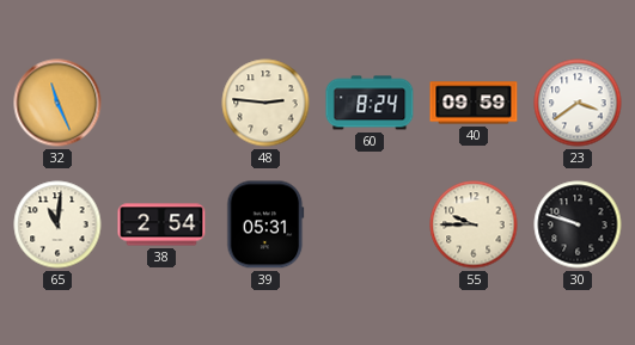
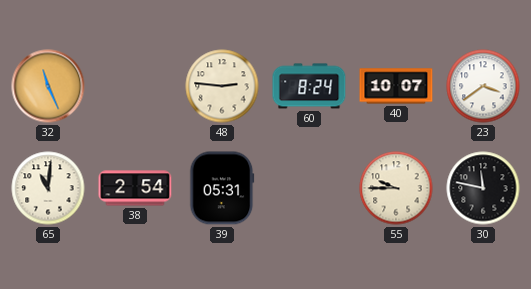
40: 09:59 -> 10:07 (396, 86)
30: 9:48 -> 11:47 (483, 188)
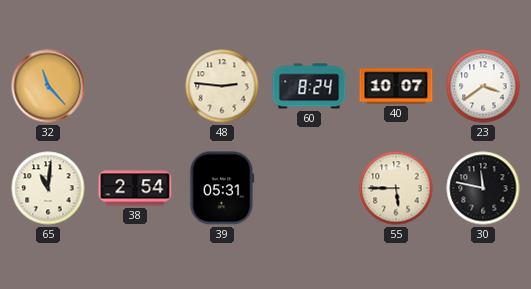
32: 11:26 -> 11:23 (48, 86)
55: 9:45 -> 5:45 (396, 188)
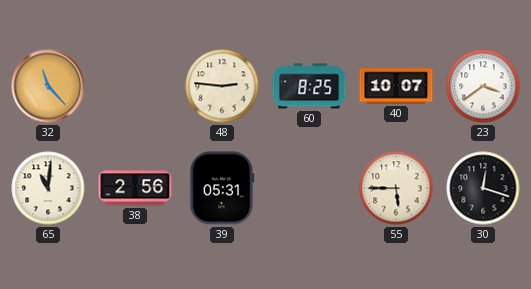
60: 8:24 -> 8:25 (309, 86)
38: 2:54 -> 2:56 (135, 188)
30: 11:47 -> 12:18 (483, 188)
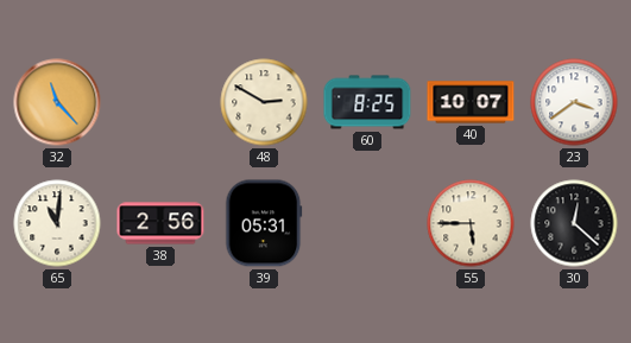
48: 2:46 -> 2:50 (264, 102)
30: 12:18 -> 12:22 (574, 223)
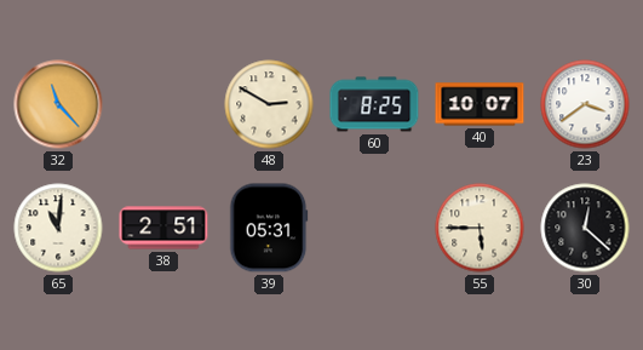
38: 2:56 -> 2:51 (163, 228)
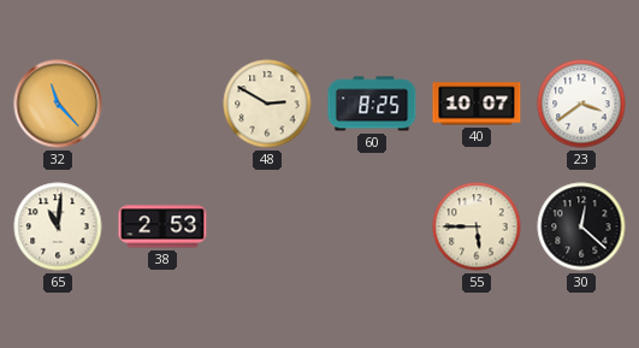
38: 2:51 -> 2:53 (162, 226)
39: 05:31 -> none (269, 228)
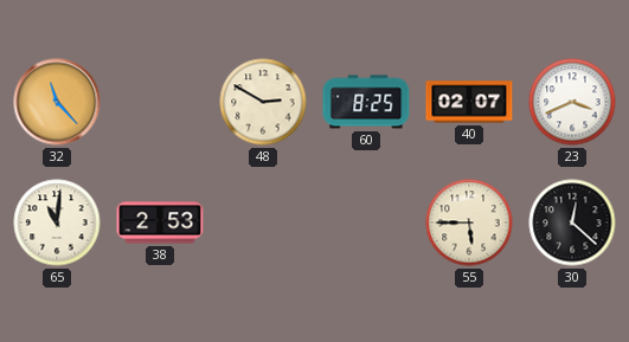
40: 10:07 -> 02:07 (469, 102)
23: 3:39 -> 3:41 (572, 102)
